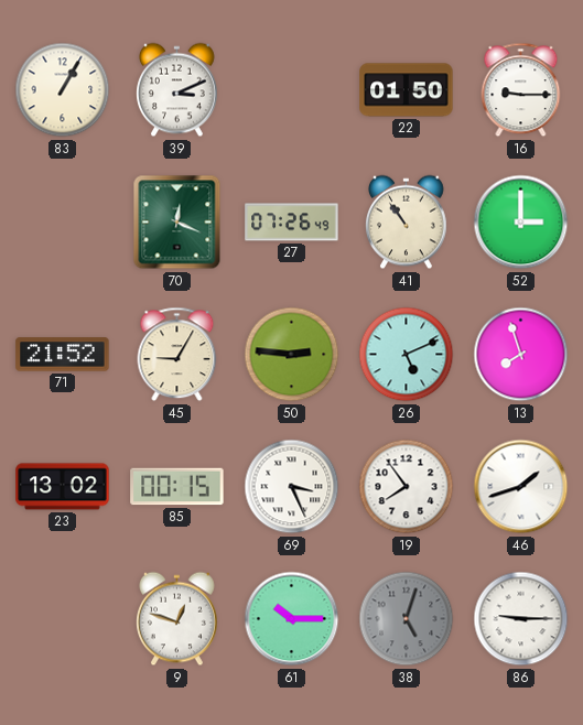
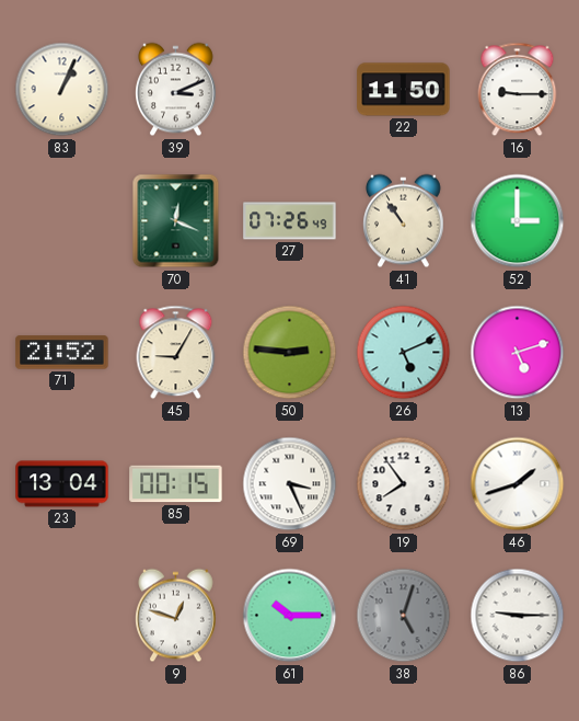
83: 1:05 -> 1:04 (62, 90)
22: 01:50 -> 11:50 (404, 90)
13: 7:57 -> 5:12 (518, 353)
23: 13:02 -> 13:04 (62, 484)
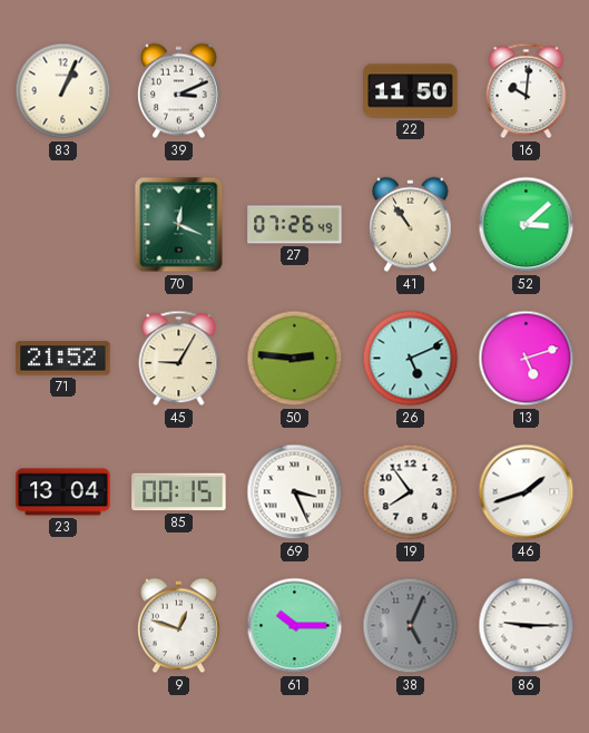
16: 9:15 -> 10:01 (527, 91)
52: 3:00 -> 3:08 (527, 225)
38: 5:03 -> 5:04 (411, 626)
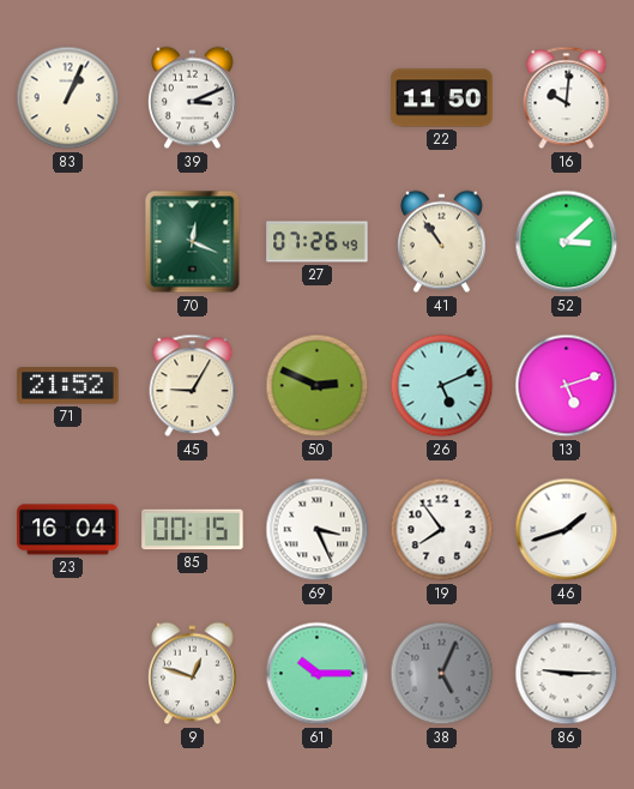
50: 2:46 -> 2:49 (318, 386)
23: 13:04 -> 16:04 (68, 530)
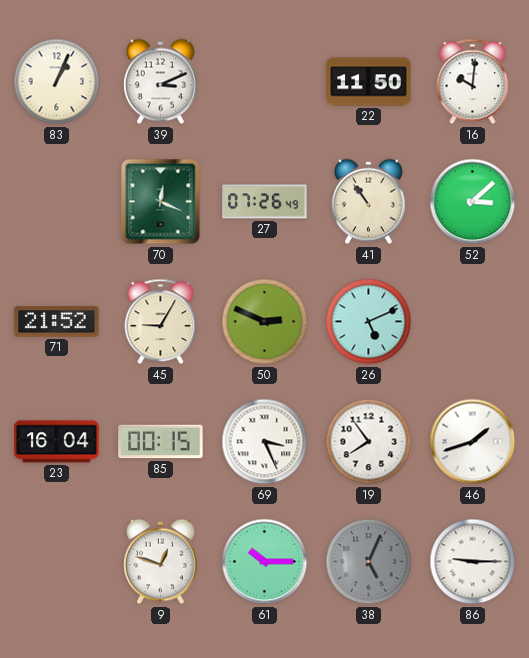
13: 5:12 -> none (567, 386)
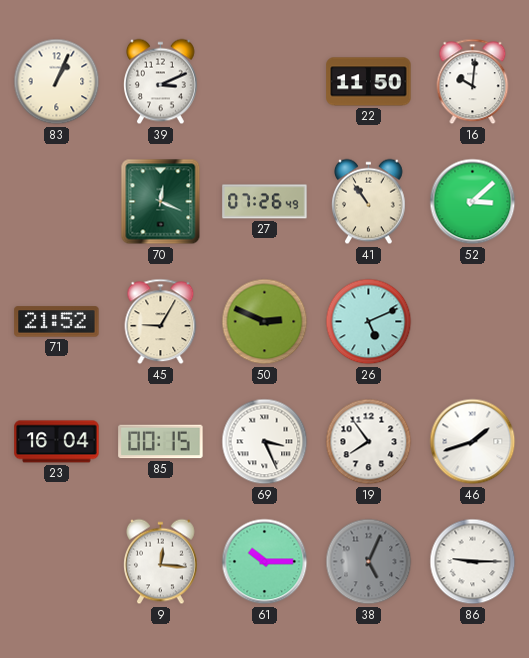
9: 12:48 -> 12:16 (161, 562)
